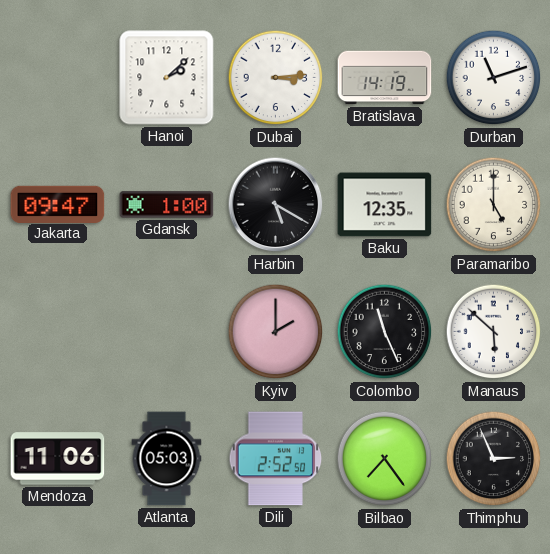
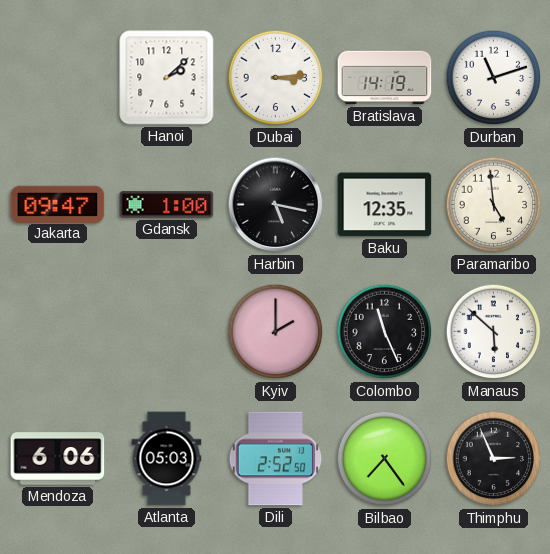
Harbin: 5:20 -> 5:17 (276, 205)
Paramaribo: 5:00 -> 4:59 (494, 205)
Mendoza: 11:06 -> 6:06 (58, 459)
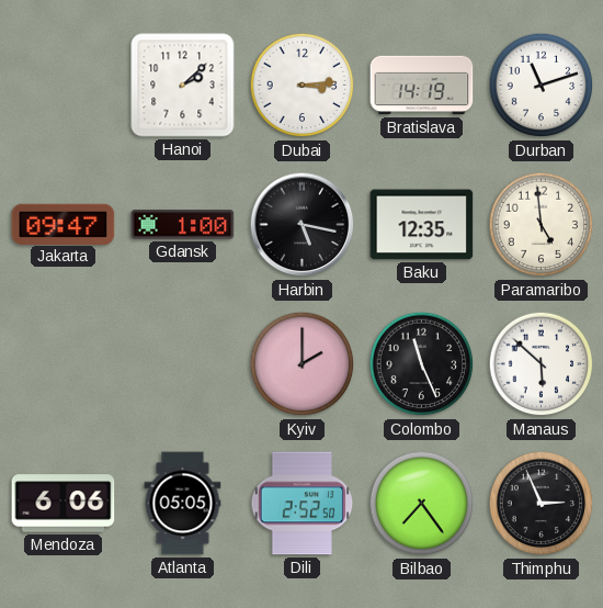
Atlanta: 05:03 -> 05:05 (183, 504)
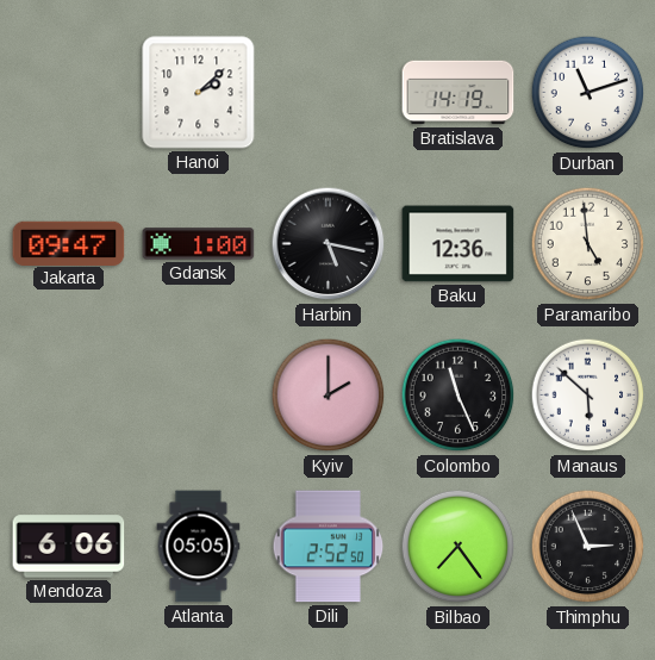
Dubai: 3:14 -> none (303, 86)
Baku: 12:35 -> 12:36 (458, 244)
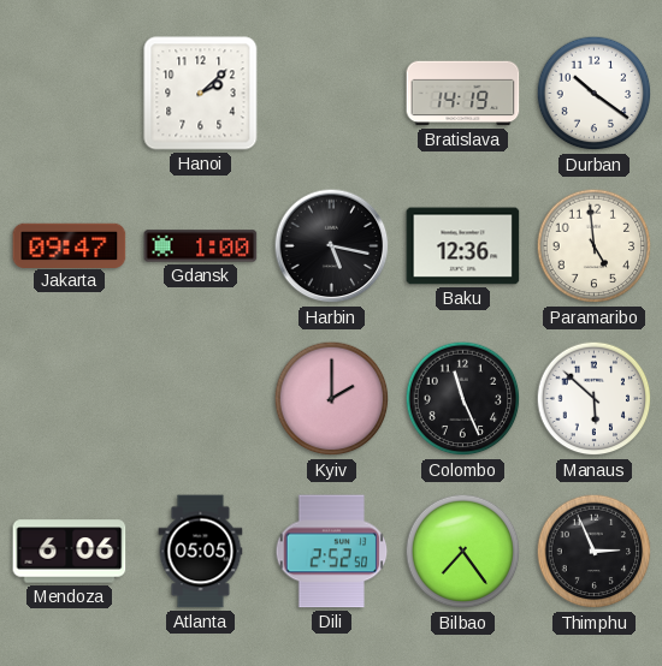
Durban: 11:12 -> 10:21 (595, 94)
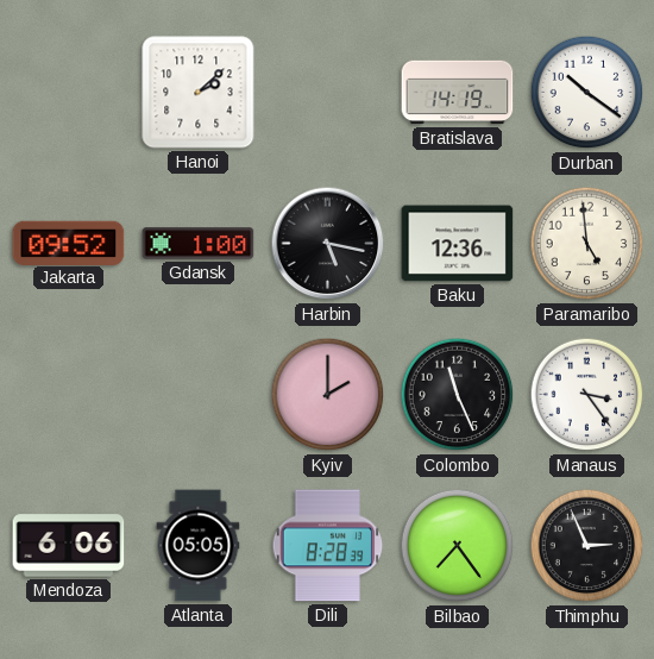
Jakarta: 09:47 -> 09:52 (69, 243)
Manaus: 5:52 -> 3:24 (587, 395)
Dili: 2:52 -> 8:28 (328, 546)
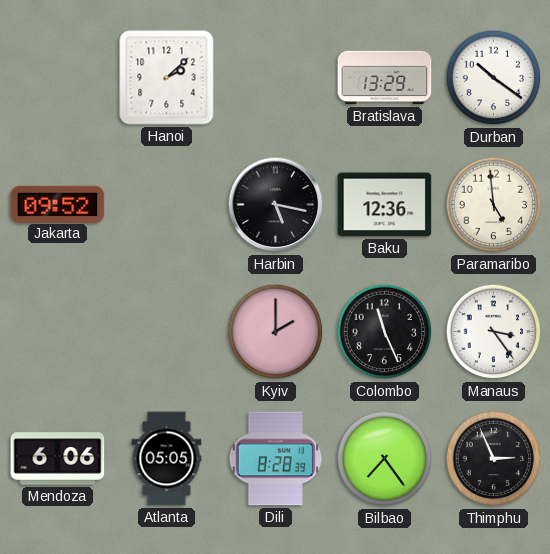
Bratislava: 14:19 -> 13:29 (385, 78)
Gdansk: 1:00 -> none (199, 244)
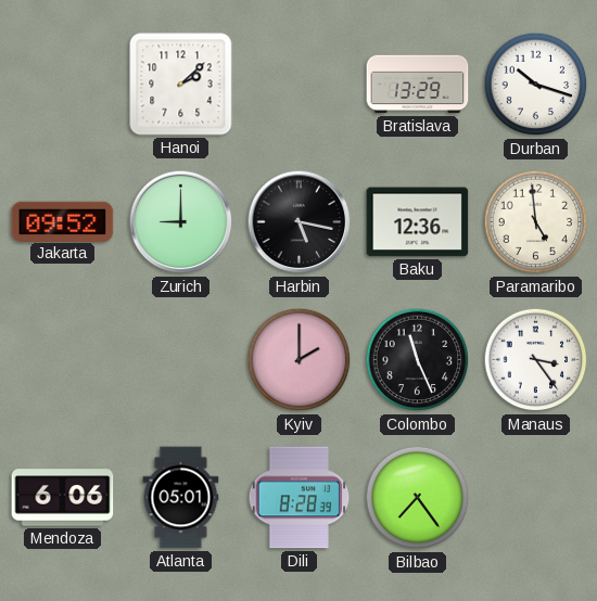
Durban: 10:21 -> 10:18 (536, 85)
Zurich: none -> 9:00 (181, 222)
Atlanta: 05:05 -> 05:01 (181, 498)
Thimphu: 2:56 -> none (494, 459)
